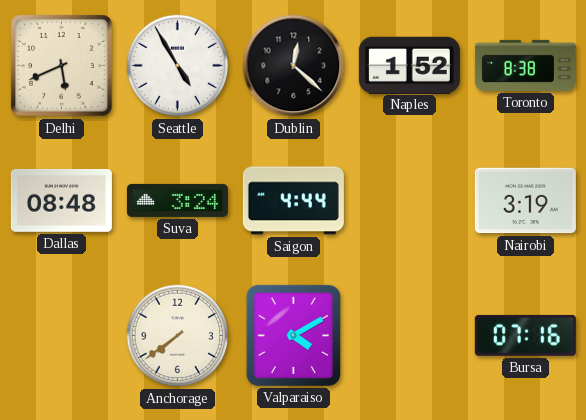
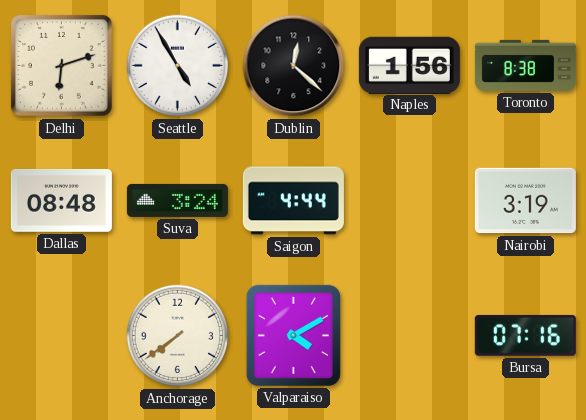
Delhi: 5:41 -> 6:12 (62, 66)
Naples: 1:52 -> 1:56 (409, 65)
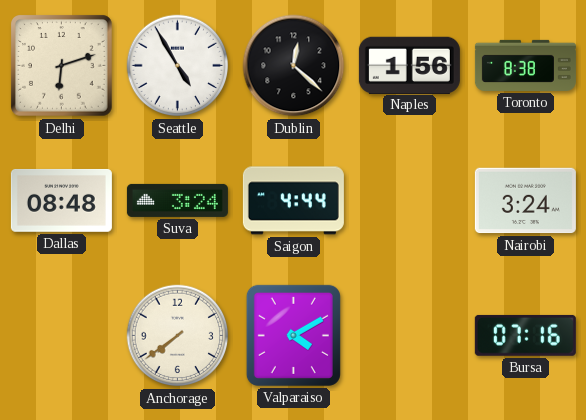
Nairobi: 3:19 -> 3:24 (525, 201)
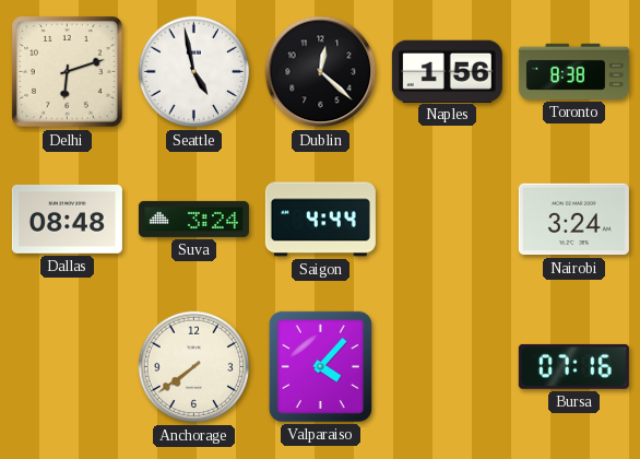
Seattle: 4:55 -> 4:58 (194, 72)
Valparaiso: 4:10 -> 4:07 (320, 366)
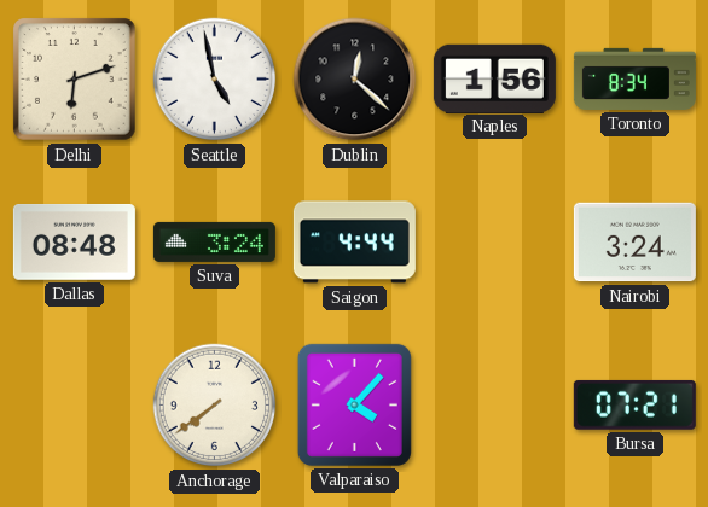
Toronto: 8:38 -> 8:34 (634, 78)
Bursa: 07:16 -> 07:21 (634, 404)
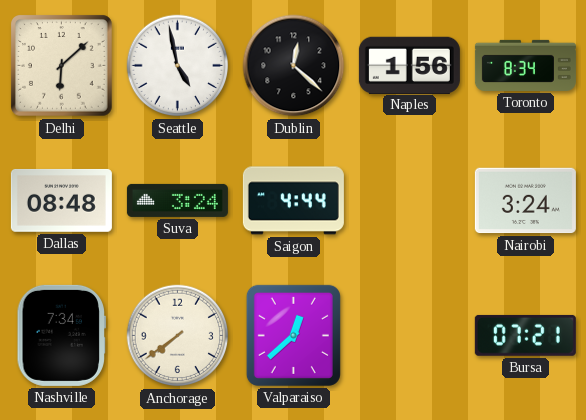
Delhi: 6:12 -> 6:08 (62, 66)
Nashville: none -> 7:34 (61, 335)
Valparaiso: 4:07 -> 12:38 (293, 335)
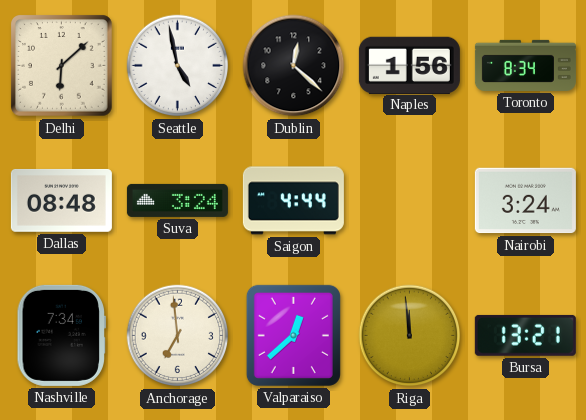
Anchorage: 7:39 -> 6:59 (178, 336)
Riga: none -> 11:59 (410, 336)
Bursa: 07:21 -> 13:21 (525, 335)
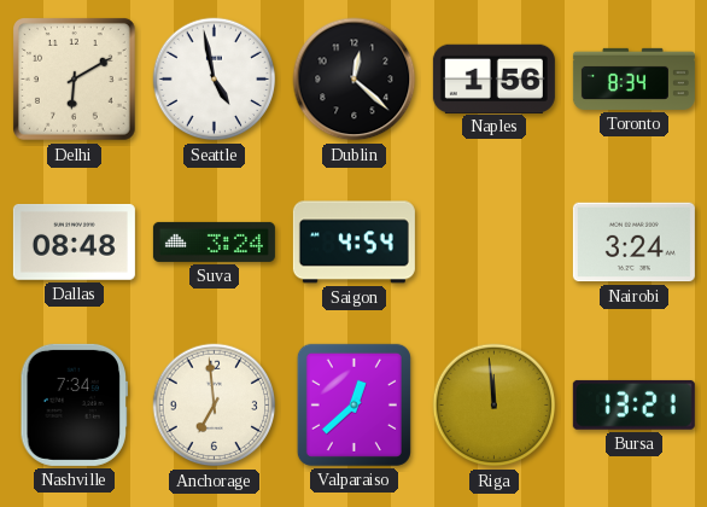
Delhi: 6:08 -> 6:10 (75, 80)
Saigon: 4:44 -> 4:54 (353, 243)
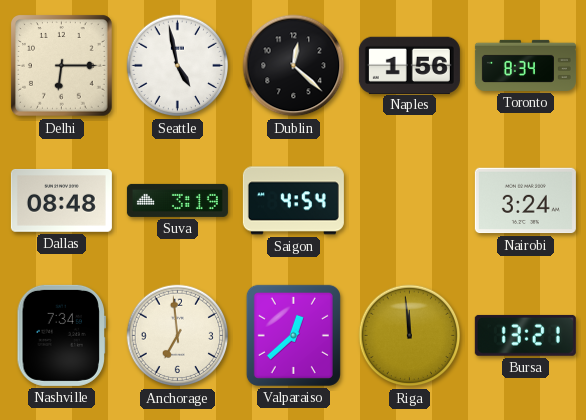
Delhi: 6:10 -> 6:15 (62, 66)
Suva: 3:24 -> 3:19 (177, 200)
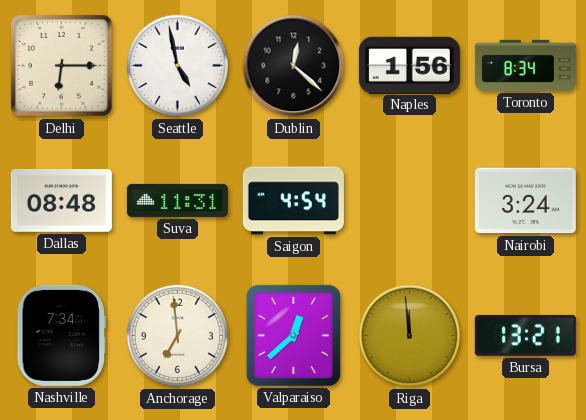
Suva: 3:19 -> 11:31 (177, 200)
